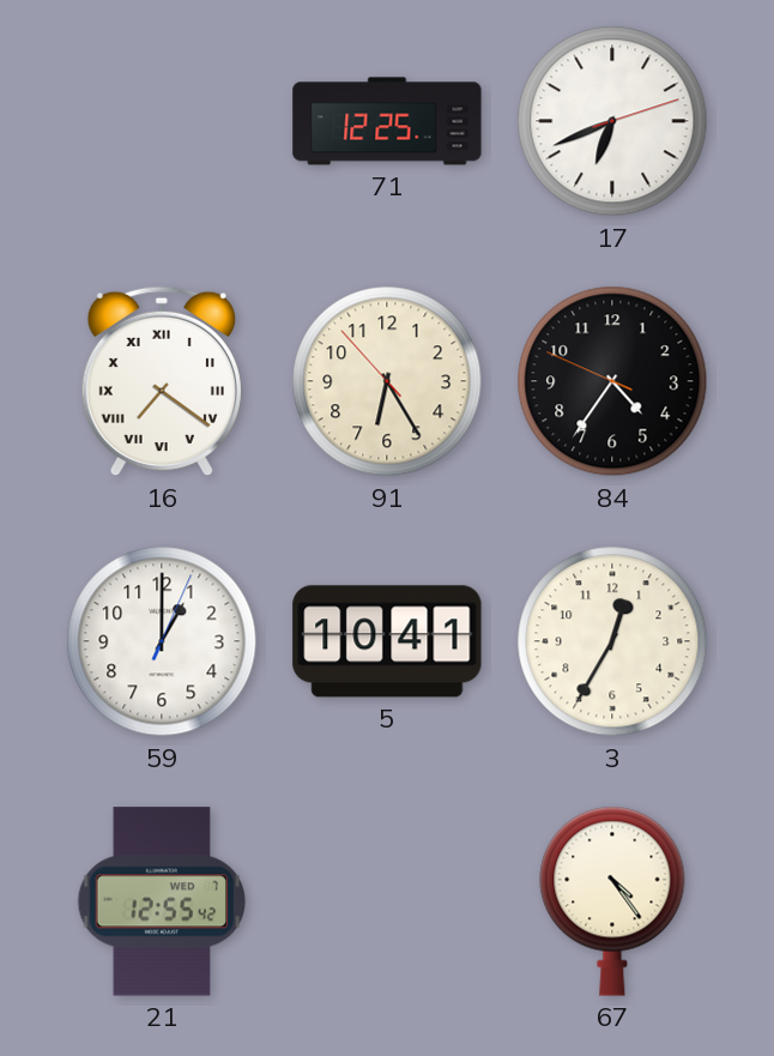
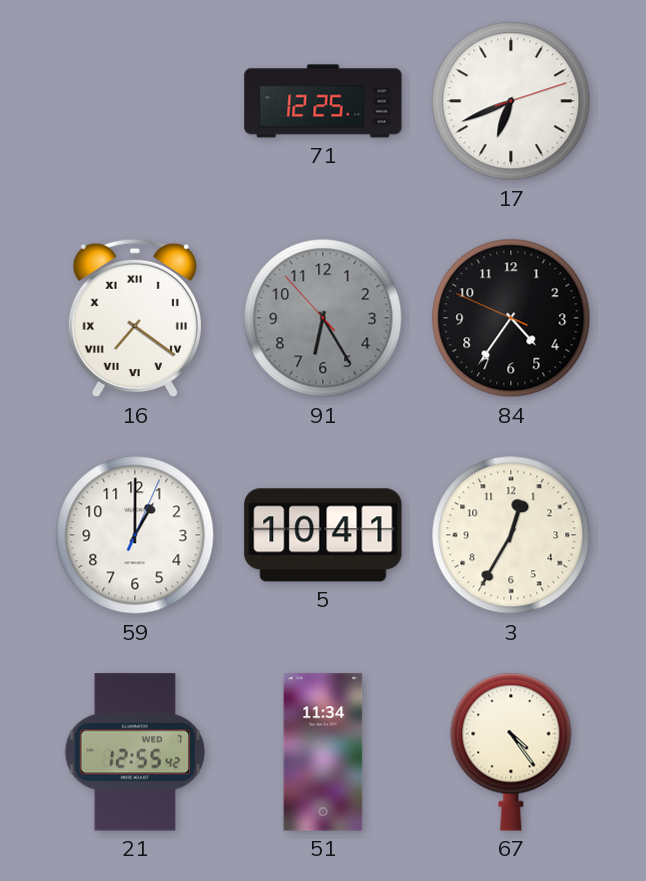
91 dial: cream -> grey (323, 318)
51: none -> 11:34 (323, 752)
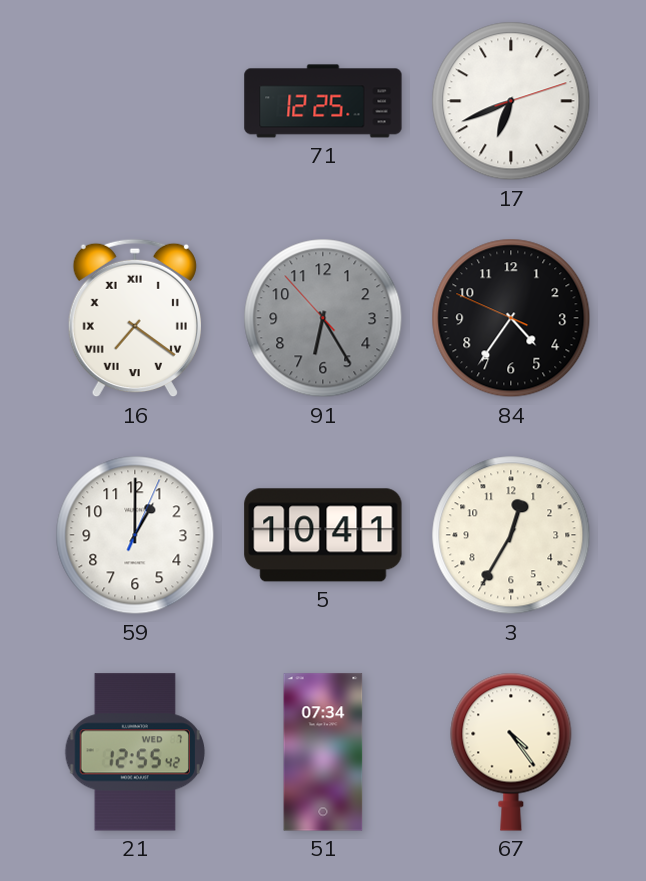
51: 11:34 -> 07:34 (323, 752)
